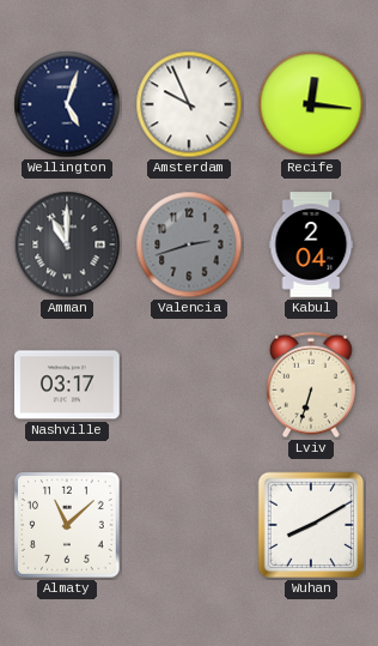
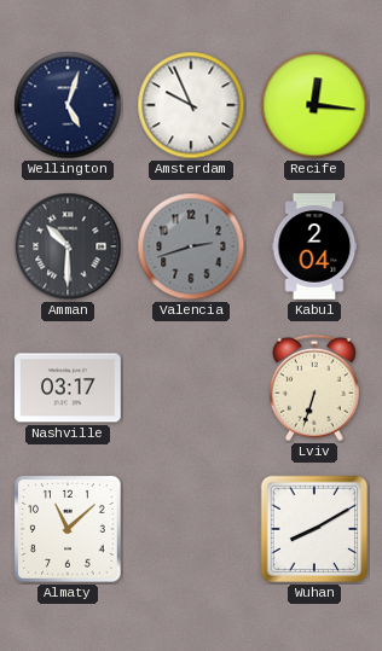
Amman: 11:00 -> 10:30 (68, 246)
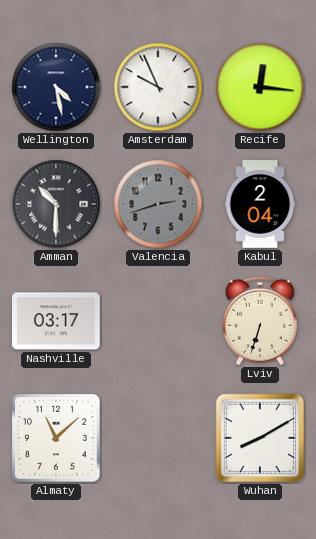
Wellington: 5:03 -> 4:28 (56, 87)
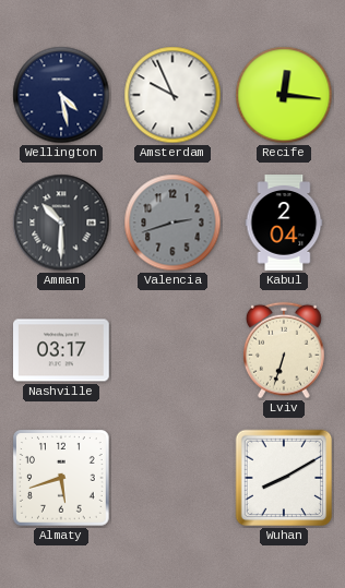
Almaty: 11:08 -> 5:42 (61, 478)
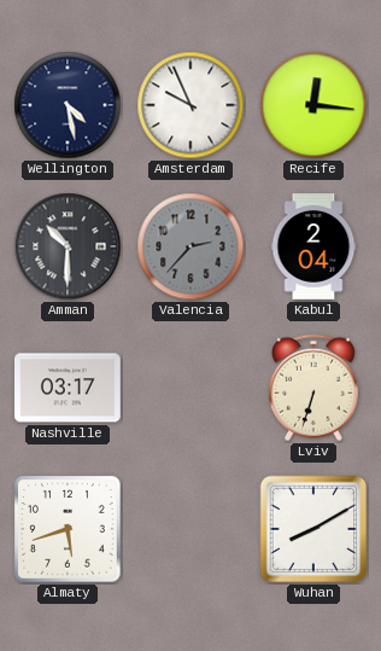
Valencia: 2:42 -> 2:37 (190, 246)
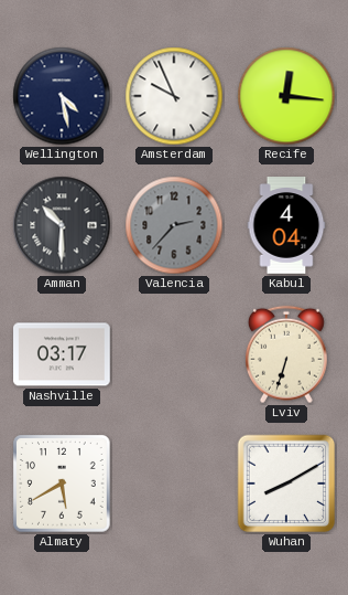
Kabul: 2:04 -> 4:04 (286, 225)
Almaty: 5:42 -> 5:40 (62, 484)
